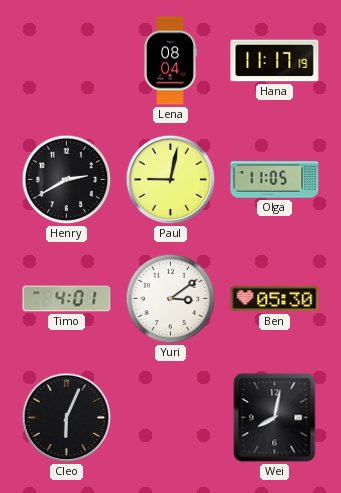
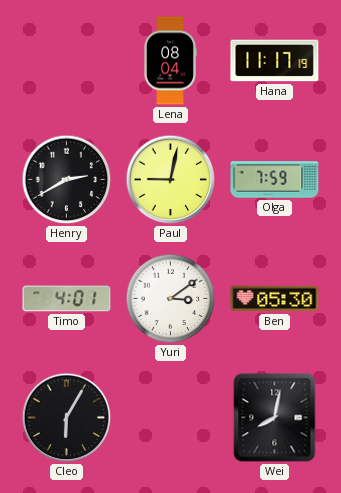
Olga: 11:05 -> 7:59 (275, 180)
Cleo: 6:04 -> 6:05 (67, 418)
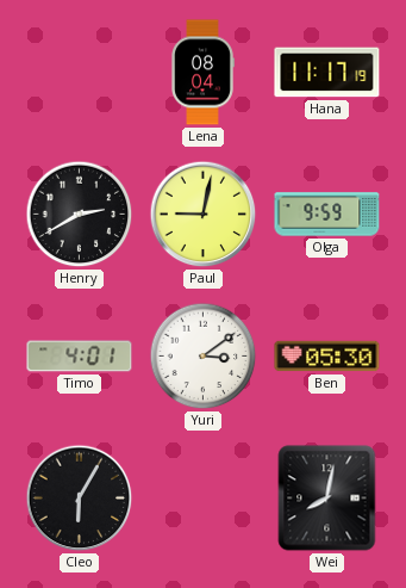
Olga: 7:59 -> 9:59 (327, 215)
